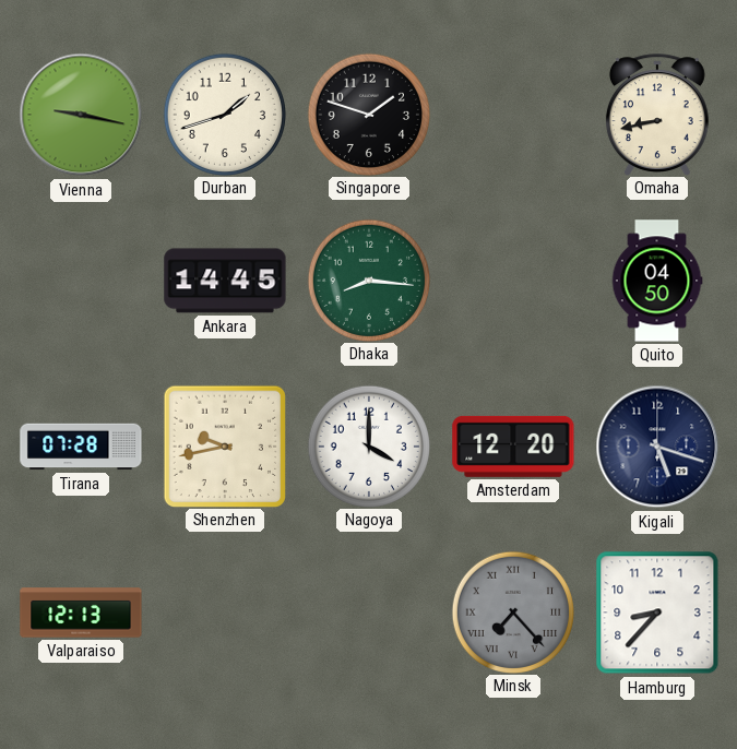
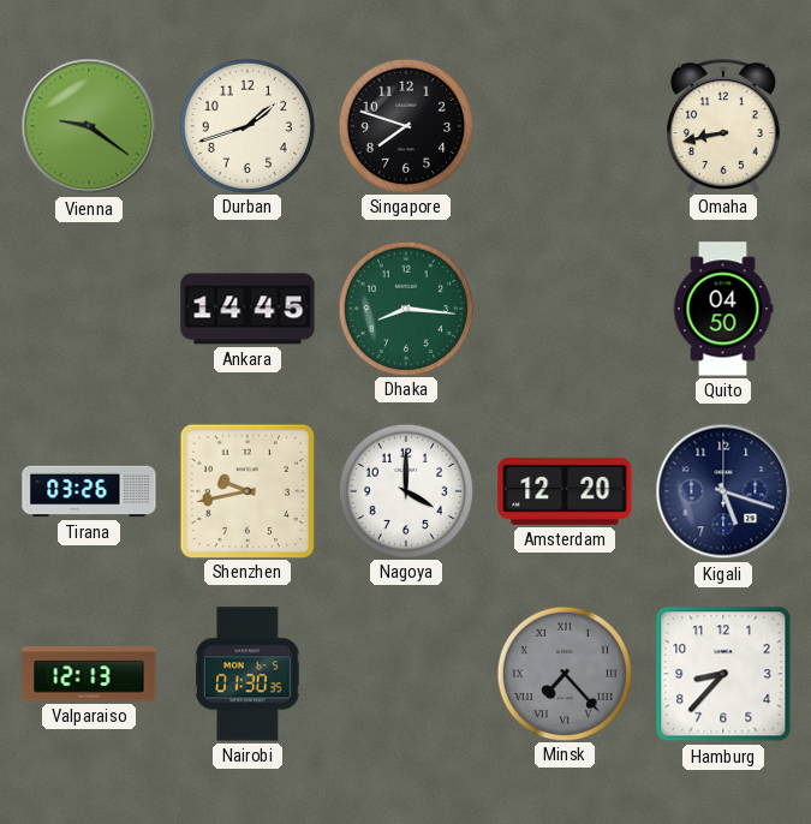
Vienna: 9:17 -> 9:21 (89, 126)
Singapore: 1:48 -> 7:48 (405, 125)
Tirana: 07:28 -> 03:26 (89, 491)
Nairobi: none -> 01:30 (248, 674)
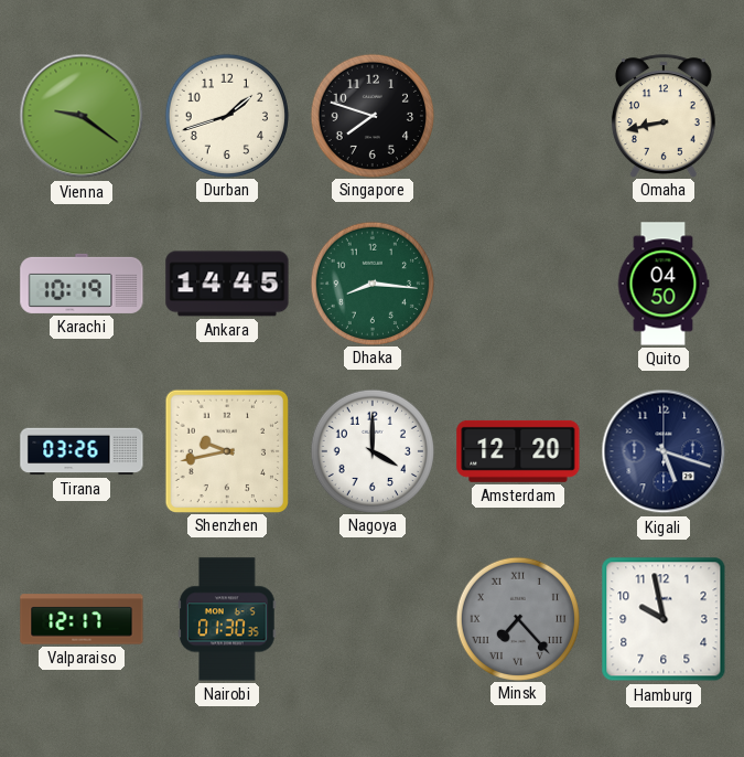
Karachi: none -> 10:19 (82, 284)
Valparaiso: 12:13 -> 12:17 (82, 619)
Hamburg: 8:37 -> 9:58 (664, 619)
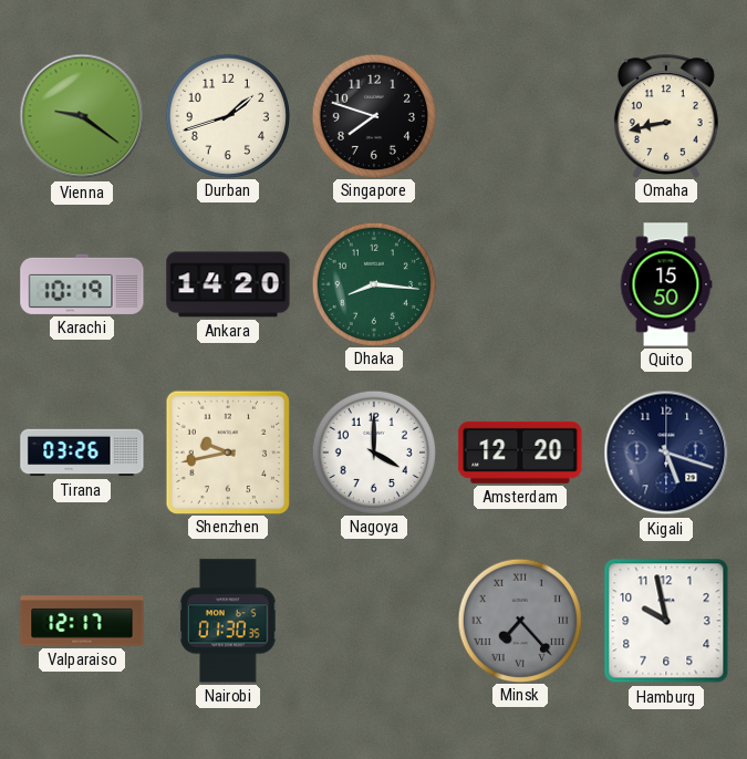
Ankara: 14:45 -> 14:20 (228, 284)
Quito: 04:50 -> 15:50 (666, 284)
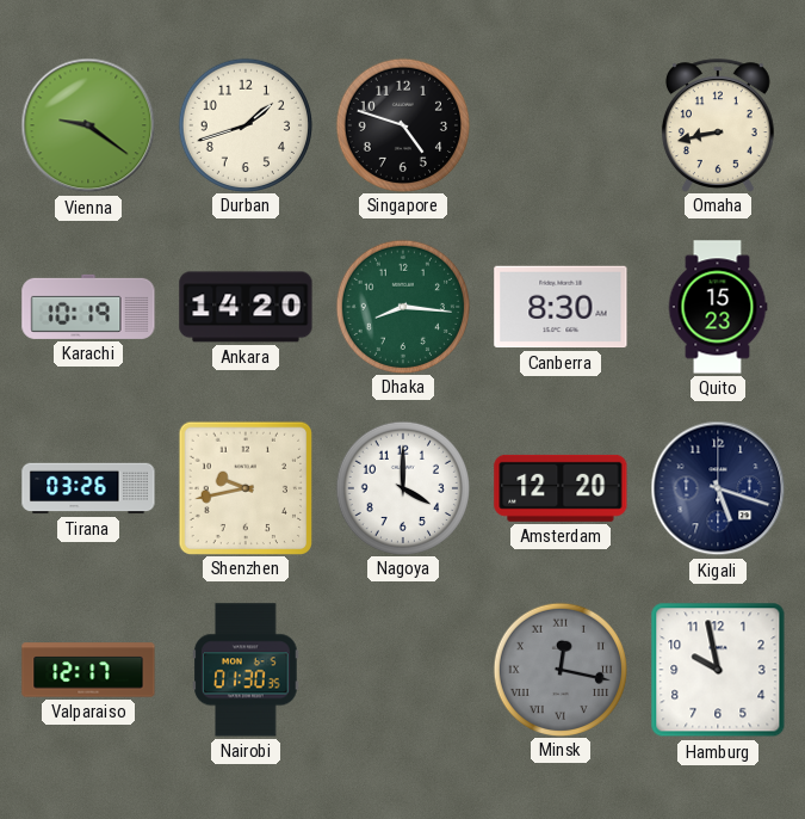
Singapore: 7:48 -> 4:48 (402, 124)
Canberra: none -> 8:30 (561, 307)
Quito: 15:50 -> 15:23 (718, 307)
Minsk: 7:23 -> 12:17 (559, 669)
